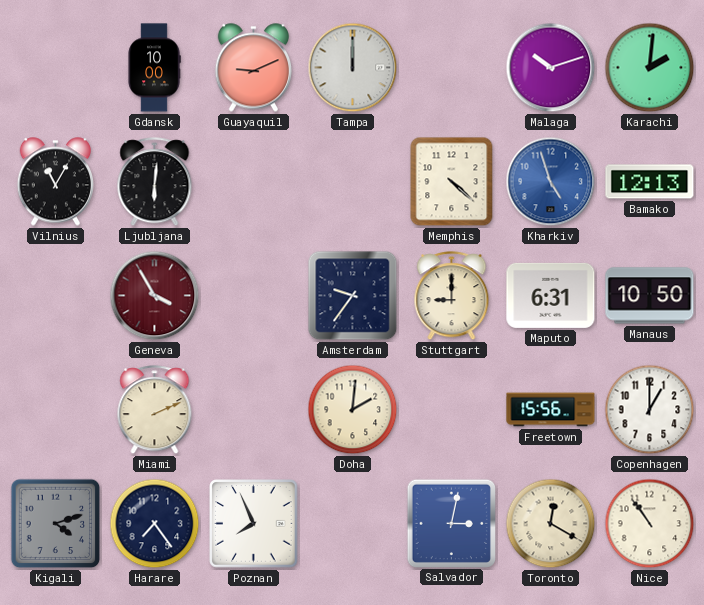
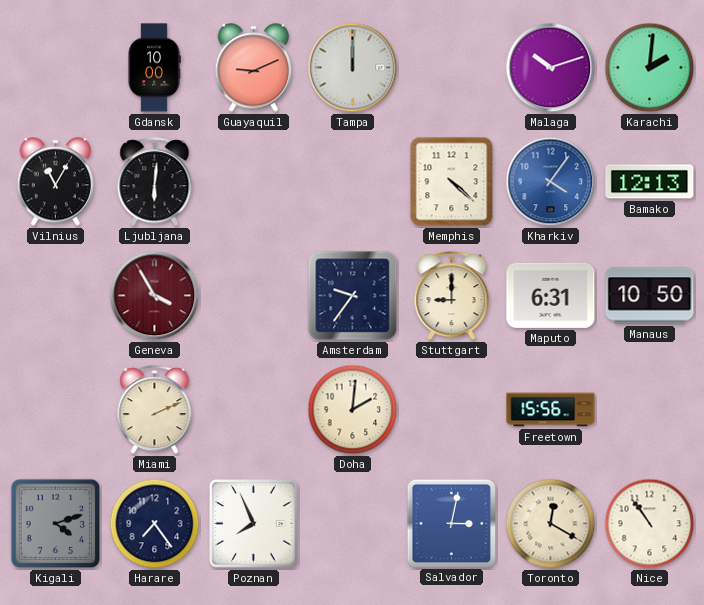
Kharkiv: 4:57 -> 4:06 (551, 182)
Copenhagen: 1:00 -> none (650, 410)
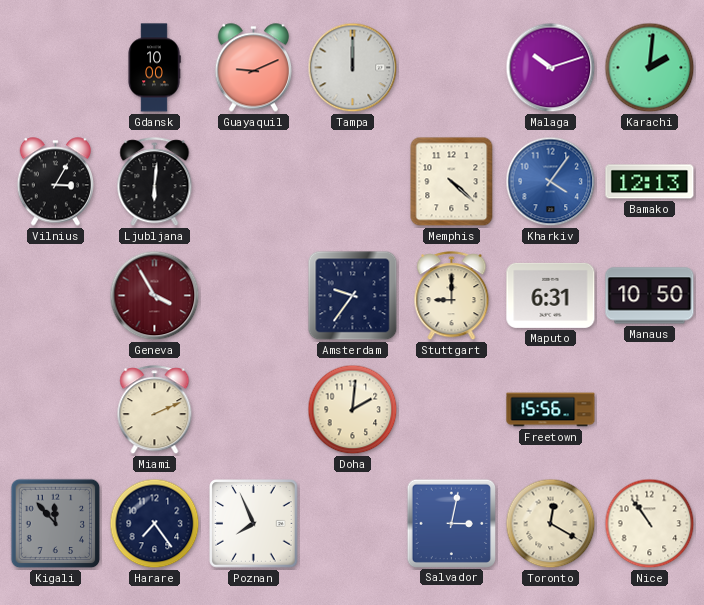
Vilnius: 11:05 -> 3:05 (55, 182)
Kigali: 4:12 -> 11:53 (56, 524)
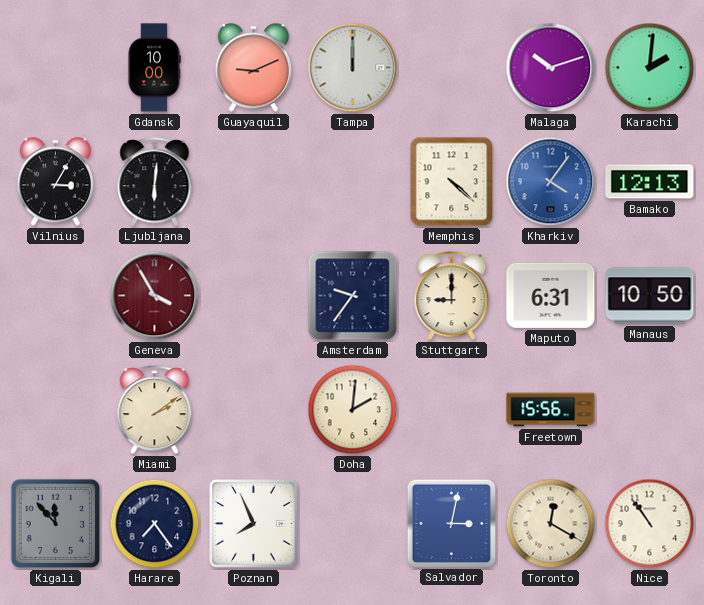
Miami: 2:11 -> 2:09 (155, 410)
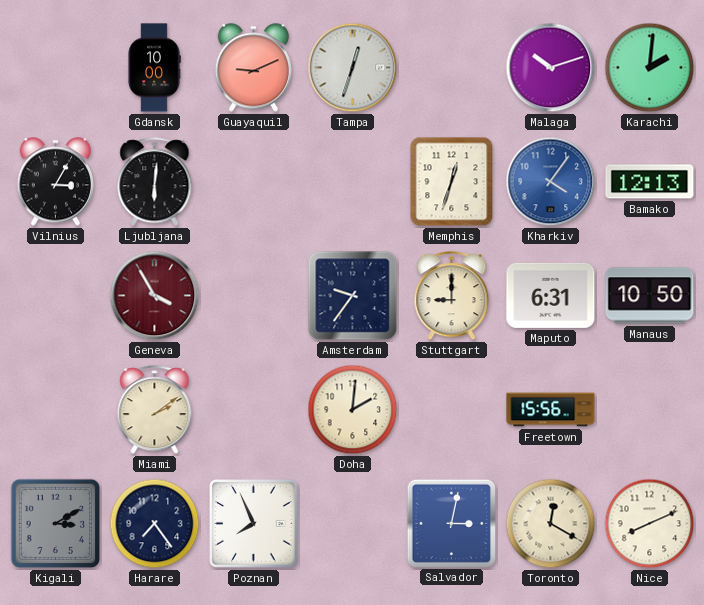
Tampa: 12:00 -> 12:33 (353, 68)
Memphis: 4:22 -> 12:33 (452, 182)
Kigali: 11:53 -> 3:10 (56, 524)
Nice: 10:54 -> 8:11 (650, 524)
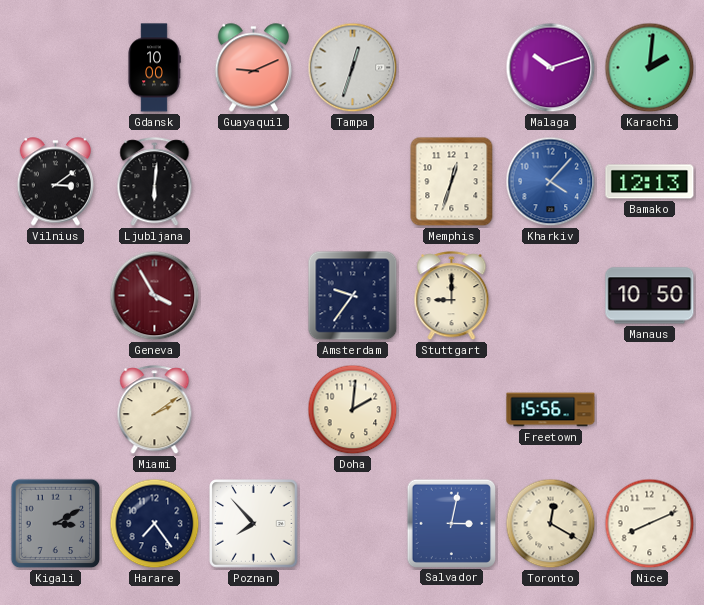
Vilnius: 3:05 -> 3:09 (55, 182)
Kharkiv: 4:06 -> 4:07 (551, 182)
Maputo: 6:31 -> none (551, 295)
Poznan: 7:56 -> 7:53 (254, 524)
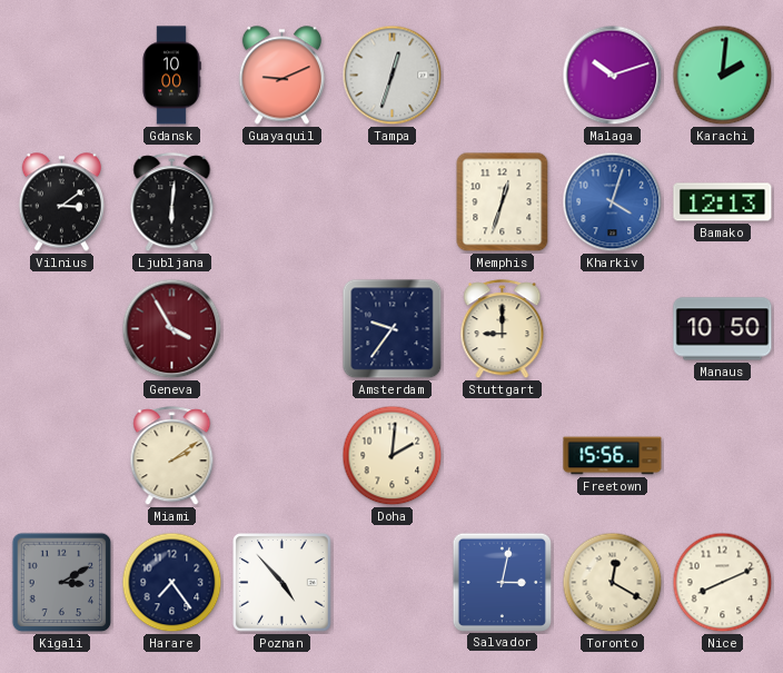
Kharkiv: 4:07 -> 4:03 (613, 202)
Poznan: 7:53 -> 4:53 (283, 583)
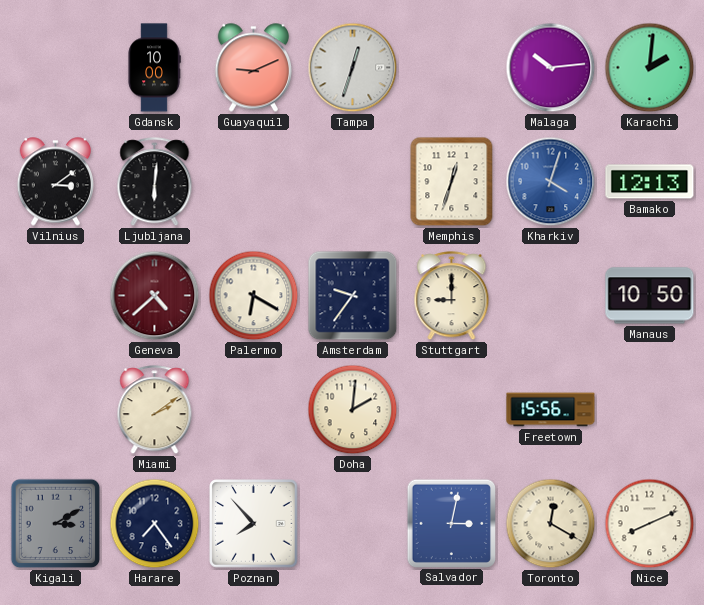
Malaga: 10:12 -> 10:14 (551, 68)
Geneva: 3:55 -> 4:38 (155, 296)
Palermo: none -> 6:20 (254, 296)
Poznan: 4:53 -> 7:53 (254, 524)
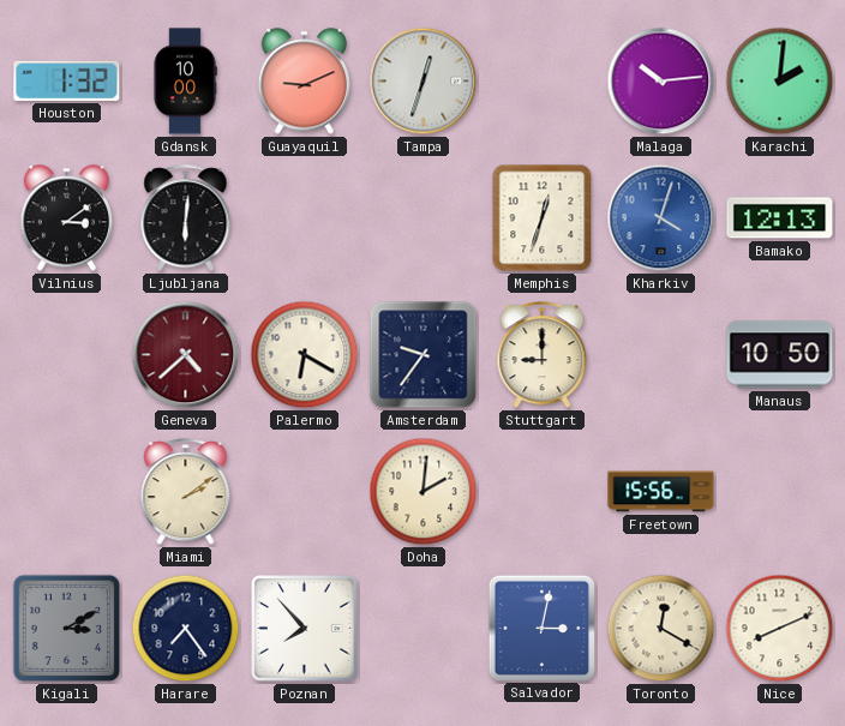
Houston: none -> 1:32 (67, 80)
